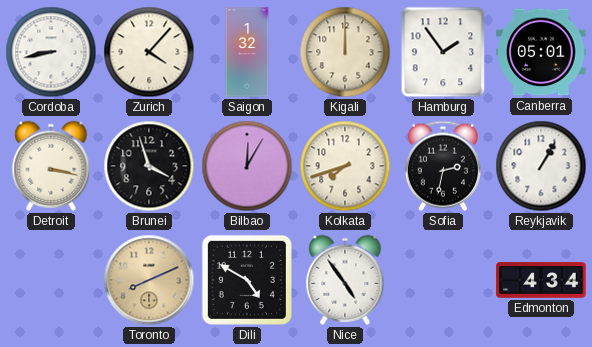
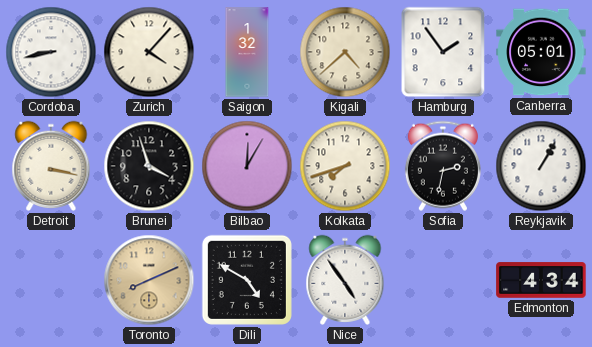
Kigali: 12:00 -> 4:38 (345, 52)
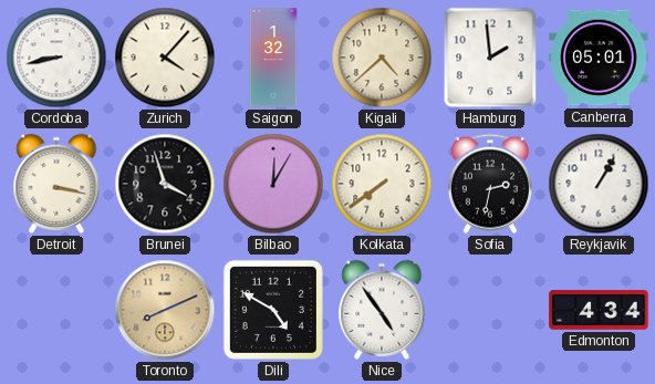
Hamburg: 1:54 -> 1:59 (490, 58)
Kolkata: 7:42 -> 7:39 (382, 184)
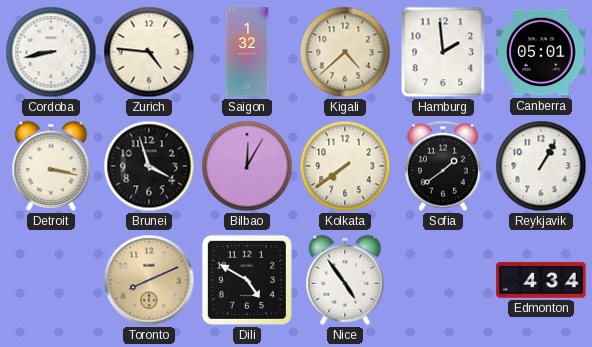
Zurich: 4:07 -> 4:46 (149, 52)
Sofia: 2:32 -> 1:39 (443, 166)
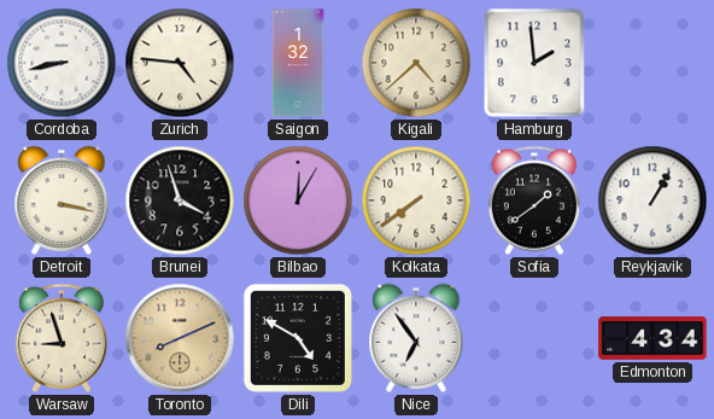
Canberra: 05:01 -> none (541, 52)
Warsaw: none -> 8:57 (62, 338)
Nice: 4:54 -> 6:54 (416, 338)
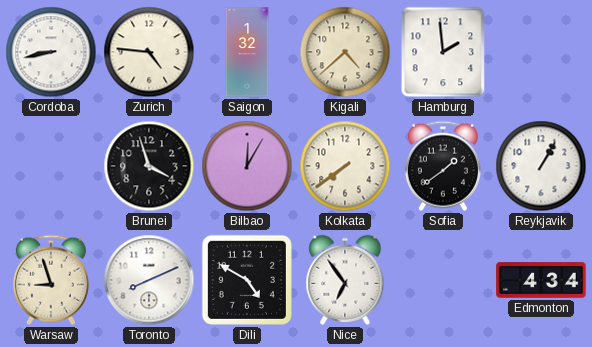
Detroit: 3:17 -> none (62, 200)
Toronto dial: champagne -> white (149, 280)
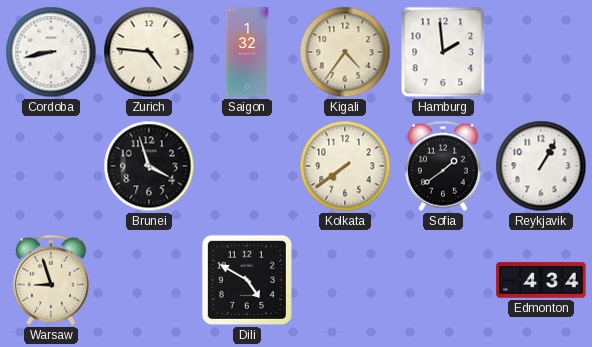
Kigali: 4:38 -> 4:36 (345, 52)
Bilbao: 12:05 -> none (247, 166)
Toronto: 8:11 -> none (149, 280)
Nice: 6:54 -> none (345, 280)
